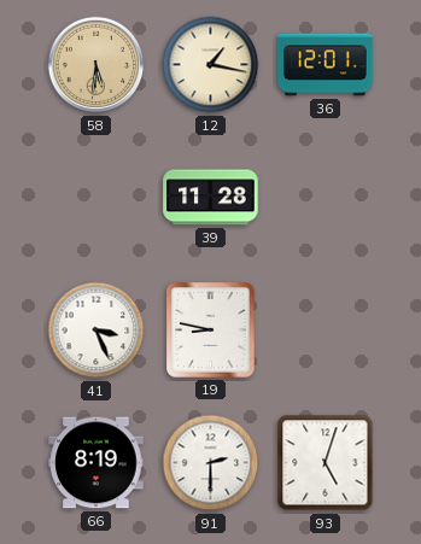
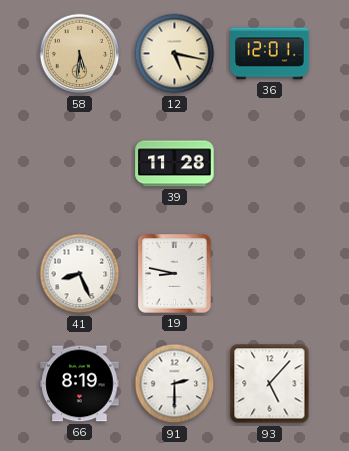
12: 1:17 -> 5:17 (175, 54)
41: 3:26 -> 8:26 (80, 274)
93: 5:03 -> 5:07 (270, 384)
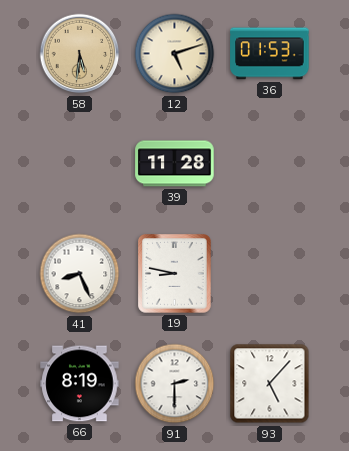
12: 5:17 -> 5:12 (175, 54)
36: 12:01 -> 01:53 (270, 54)
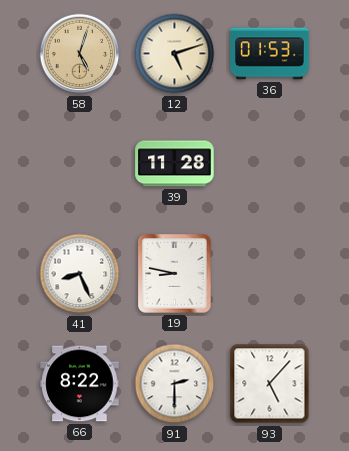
58: 5:31 -> 5:03 (80, 54)
66: 8:19 -> 8:22 (80, 384)
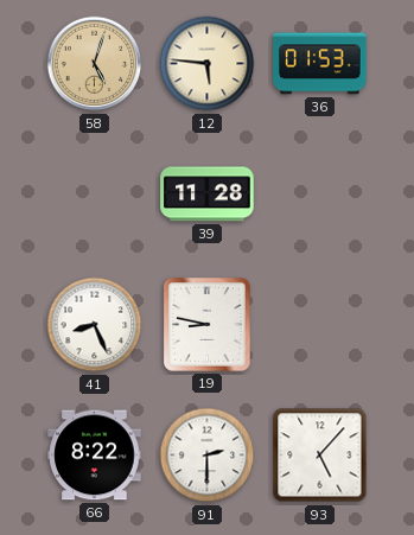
12: 5:12 -> 5:46 (208, 64)
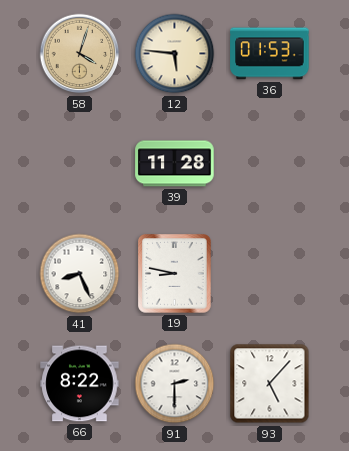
58: 5:03 -> 4:03 (80, 54)
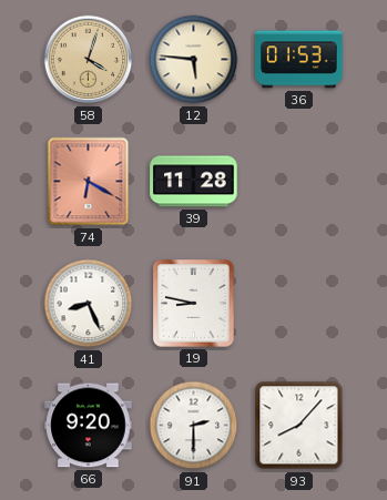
74: none -> 6:20 (89, 182)
66: 8:22 -> 9:20 (89, 426)
93: 5:07 -> 8:07 (299, 426)
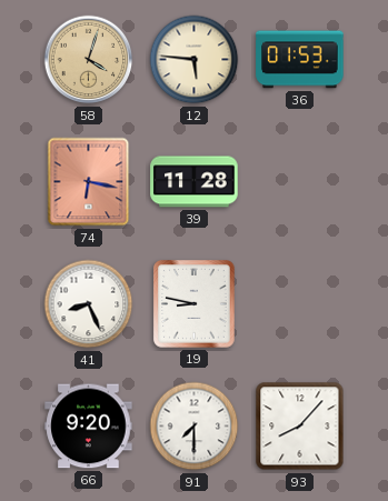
74: 6:20 -> 6:17 (89, 182)
91: 2:30 -> 7:30 (195, 427)
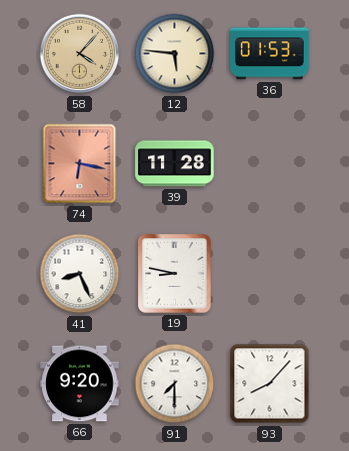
58: 4:03 -> 4:07 (80, 54)
